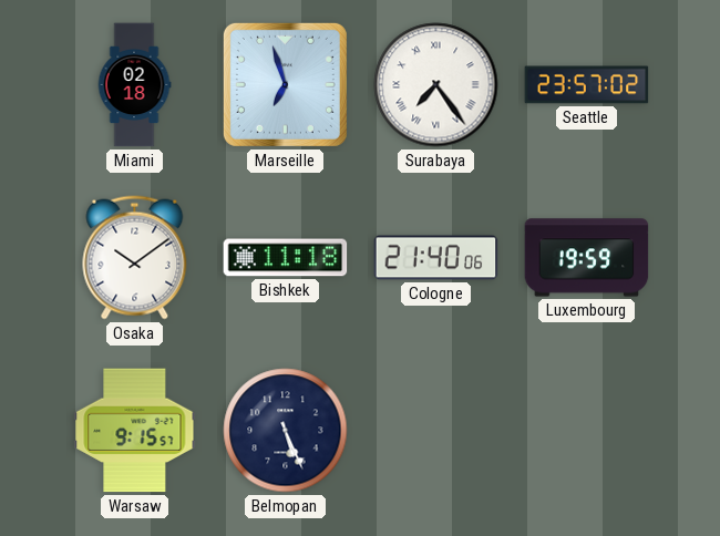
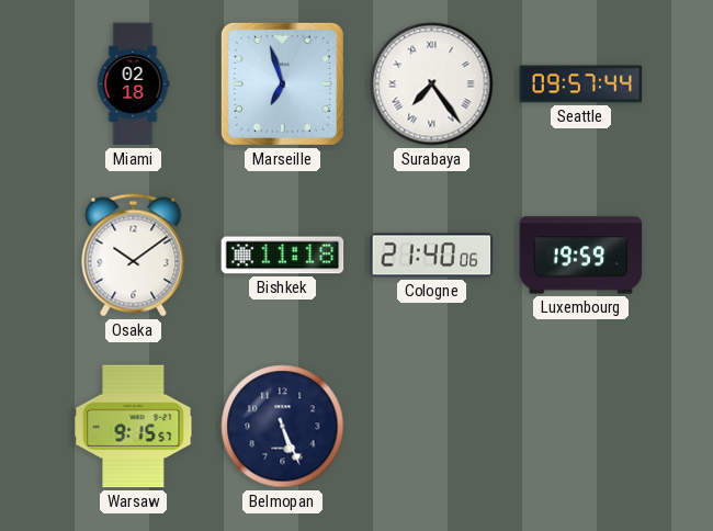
Seattle: 23:57 -> 09:57 (581, 84)
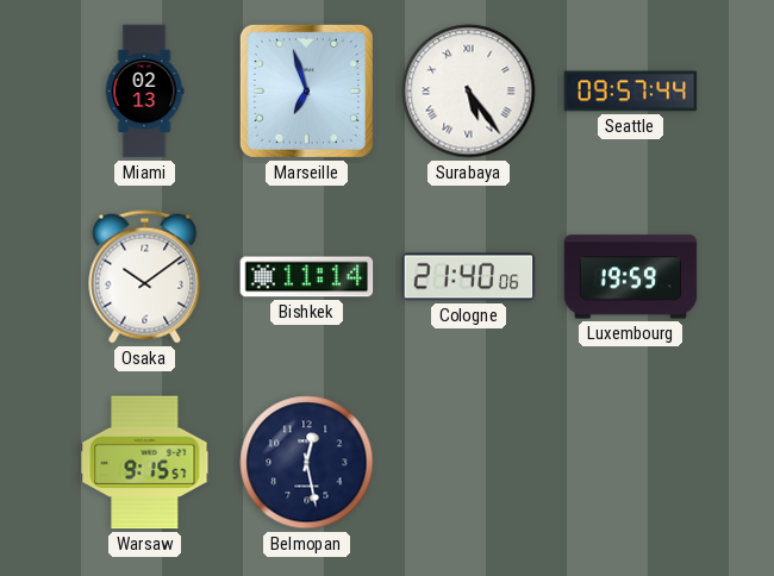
Miami: 02:18 -> 02:13 (144, 92)
Surabaya: 7:24 -> 5:24 (469, 92)
Bishkek: 11:18 -> 11:14 (307, 277)
Belmopan: 5:26 -> 12:28 (307, 463)
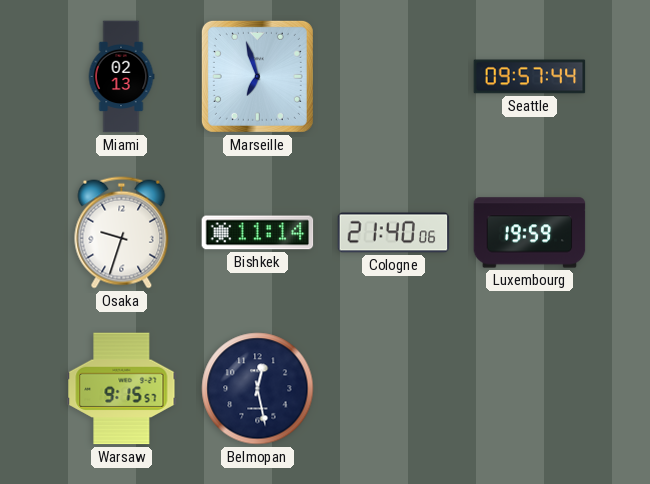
Surabaya: 5:24 -> none (469, 92)
Osaka: 10:09 -> 9:33 (122, 233)
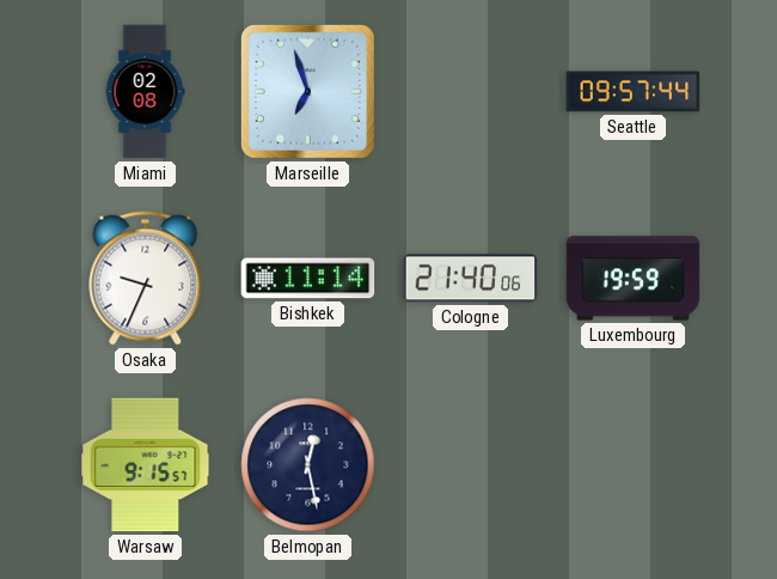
Miami: 02:13 -> 02:08 (145, 92)
Osaka: 9:33 -> 9:34 (146, 279)
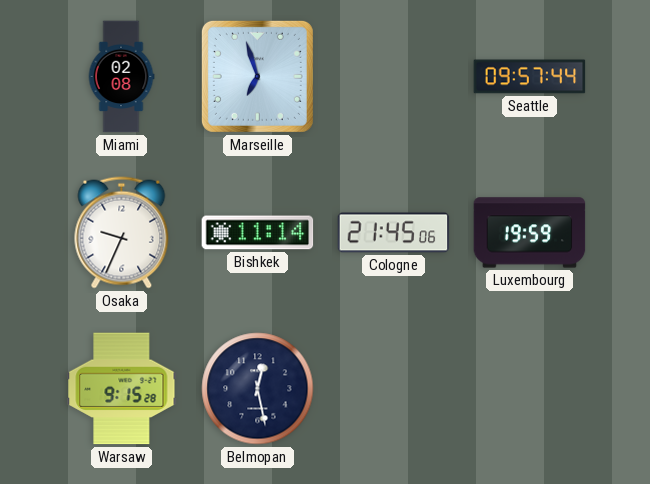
Cologne: 21:40 -> 21:45 (394, 233)
Warsaw: 9:15:57 -> 9:15:28 (122, 389)
